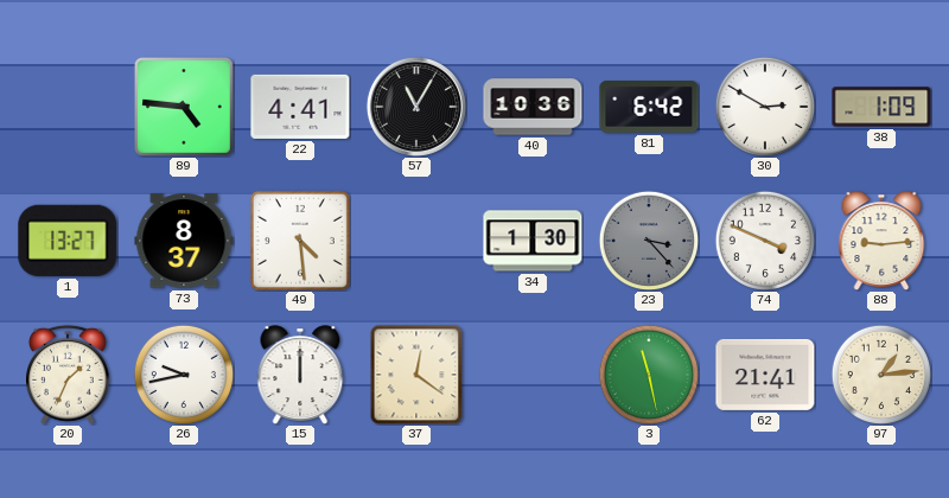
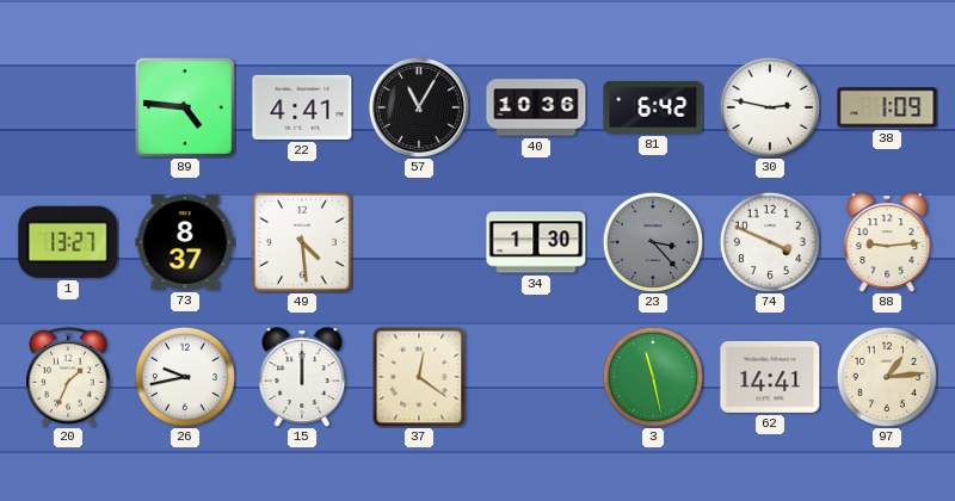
30: 2:50 -> 2:47 (769, 106)
62: 21:41 -> 14:41 (770, 377)
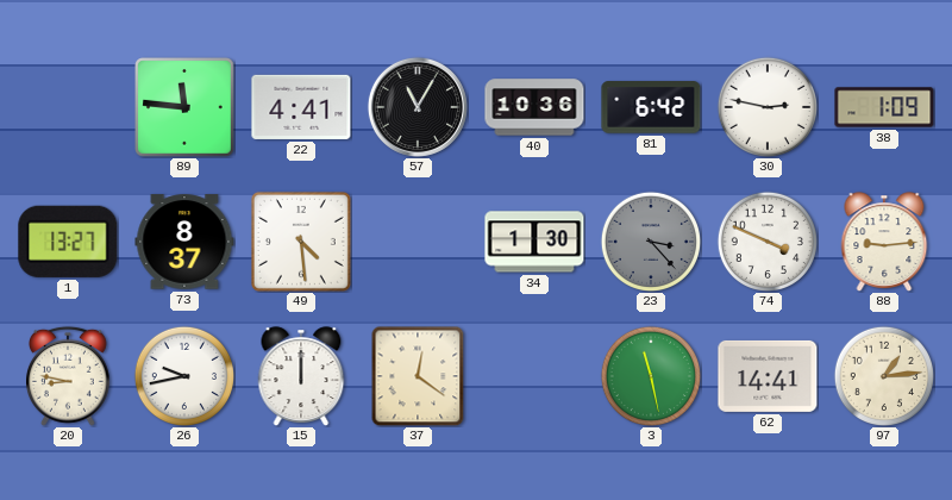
89: 4:46 -> 11:46 (184, 107)
20: 1:34 -> 8:47 (69, 376)
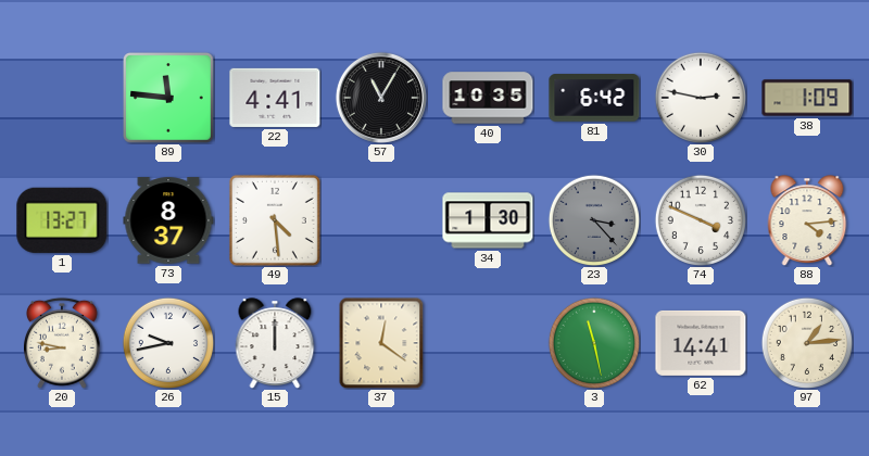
40: 10:36 -> 10:35 (488, 98)
88: 9:14 -> 4:14 (807, 220)
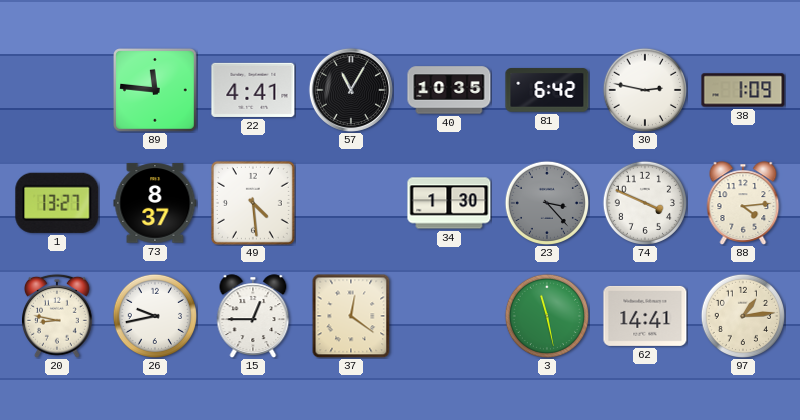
15: 12:00 -> 12:45 (253, 316)
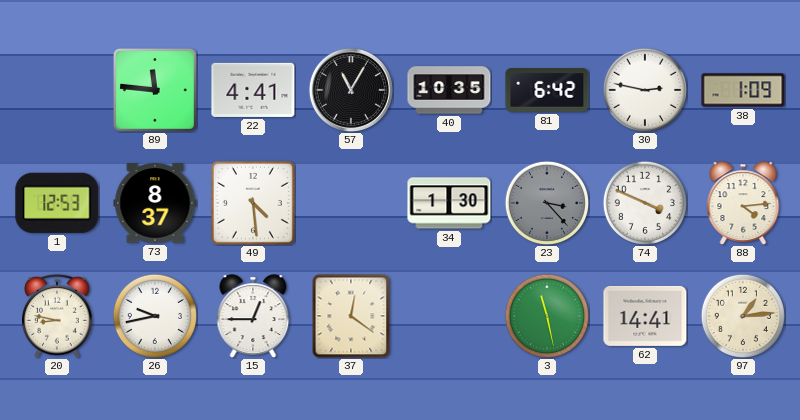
1: 13:27 -> 12:53 (57, 203)
